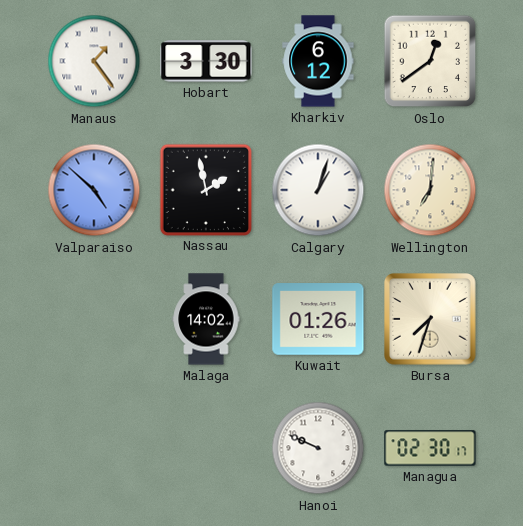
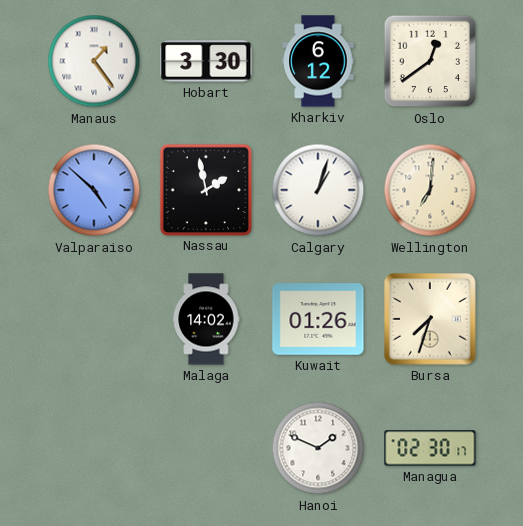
Hanoi: 9:49 -> 1:49 (318, 448)
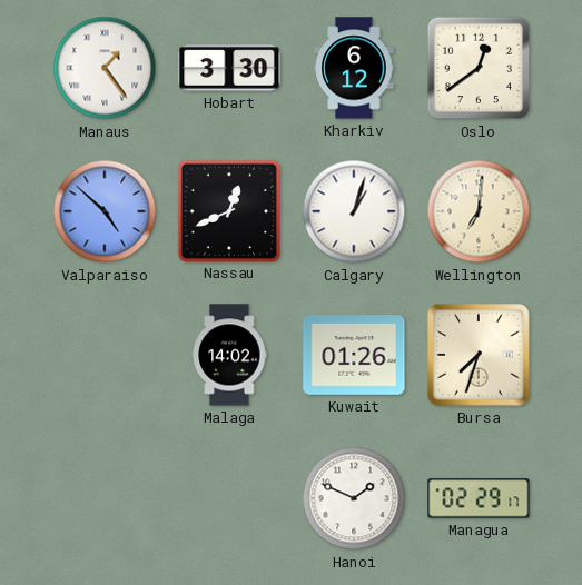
Nassau: 1:58 -> 12:41 (228, 210)
Managua: 02:30 -> 02:29 (479, 498)
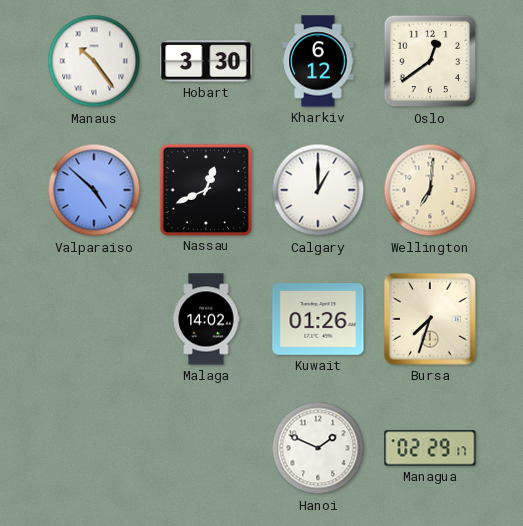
Manaus: 1:24 -> 10:24 (94, 61)
Calgary: 1:03 -> 1:00 (318, 190)
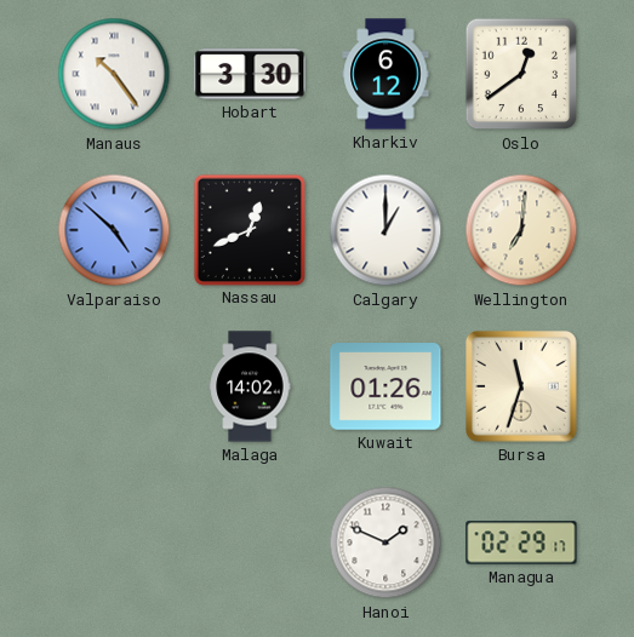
Bursa: 7:33 -> 11:33 (521, 386)
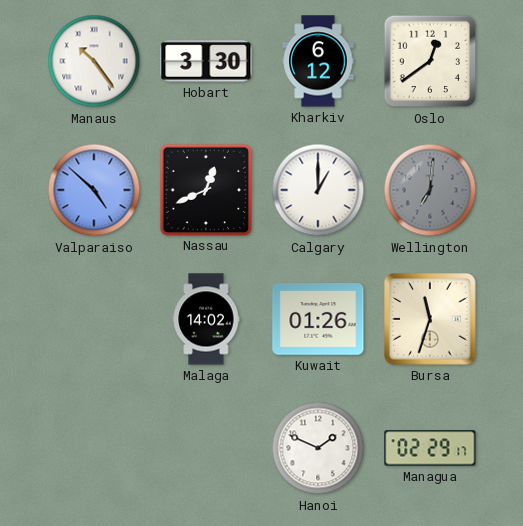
Wellington dial: cream -> grey (430, 190)
